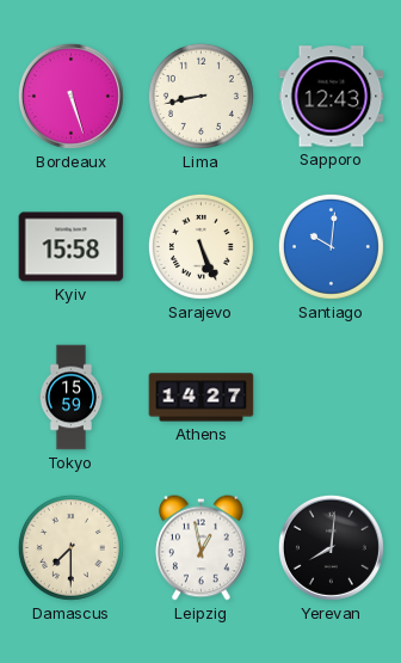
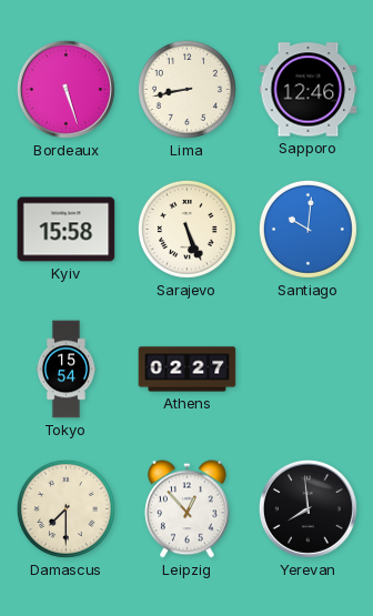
Sapporo: 12:43 -> 12:46 (309, 90)
Tokyo: 15:59 -> 15:54 (67, 370)
Athens: 14:27 -> 02:27 (188, 370)
Leipzig: 12:58 -> 12:53 (188, 509)
Yerevan: 8:01 -> 7:59 (308, 508)
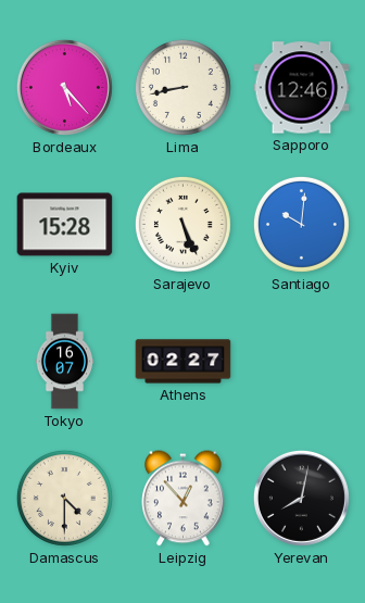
Bordeaux: 5:27 -> 5:23 (64, 87)
Kyiv: 15:58 -> 15:28 (65, 225)
Tokyo: 15:54 -> 16:07 (65, 362)
Damascus: 7:30 -> 4:30 (64, 498)
Yerevan: 7:59 -> 8:02 (301, 498)
